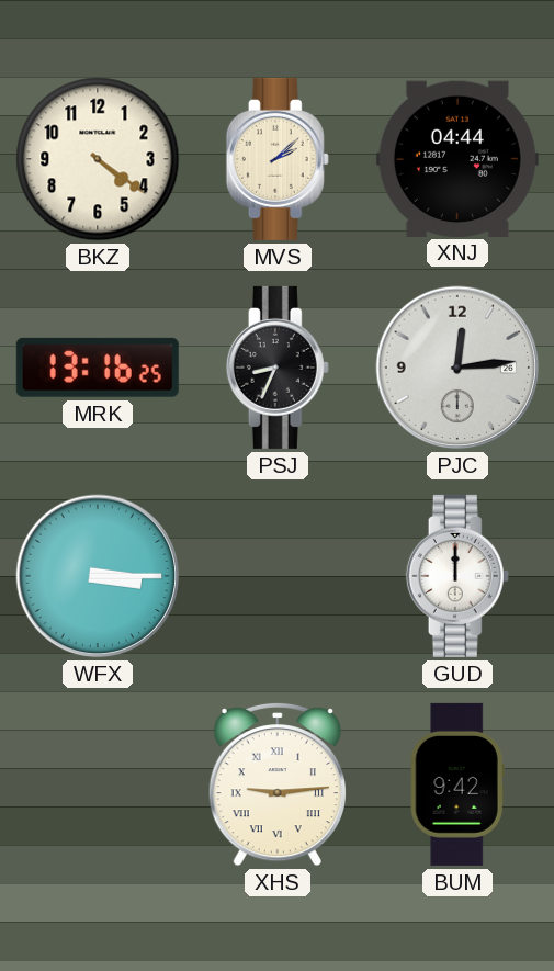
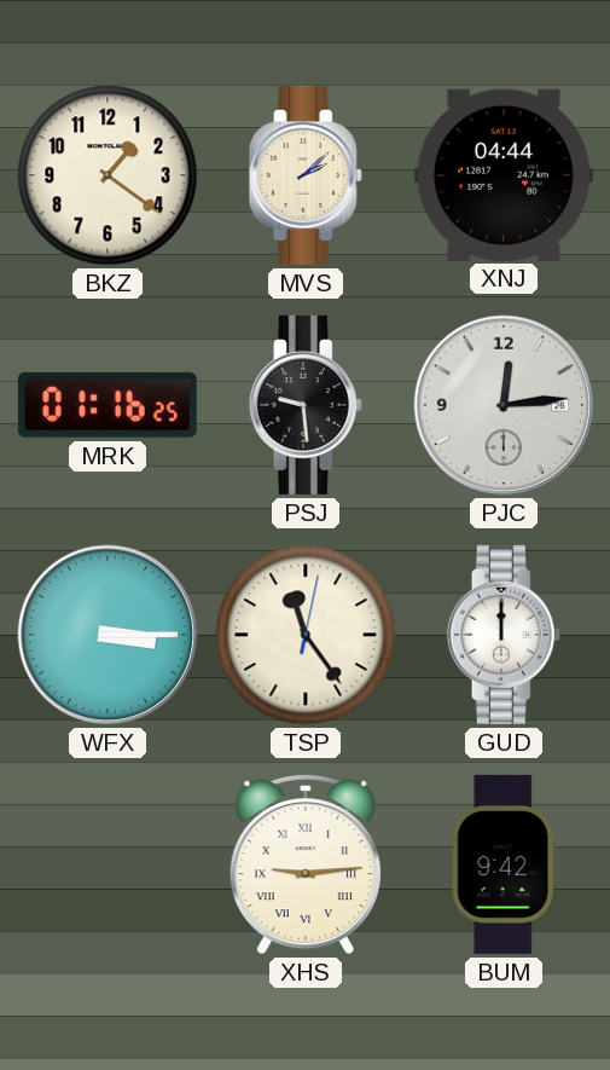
BKZ: 4:21 -> 1:21 (108, 175)
MRK: 13:16 -> 01:16 (108, 405)
PSJ: 8:34 -> 9:29 (306, 405)
TSP: none -> 11:24 (306, 635)
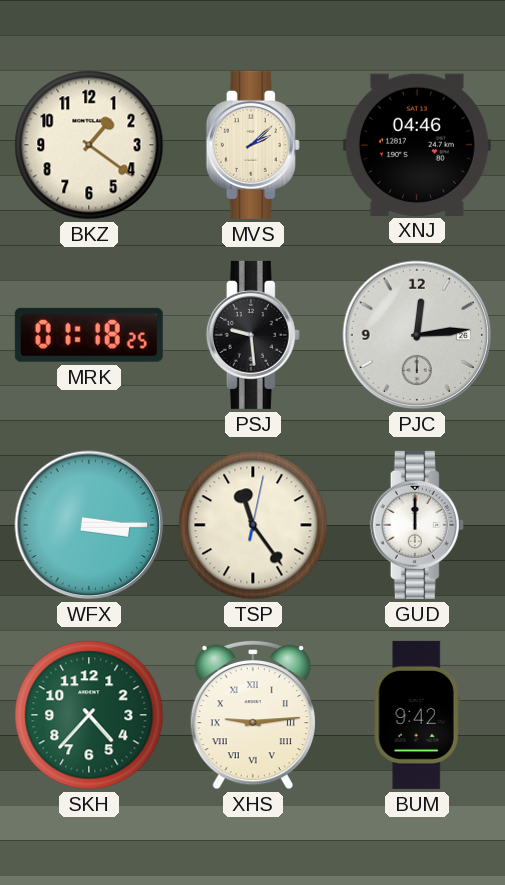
XNJ: 04:44 -> 04:46 (417, 144)
MRK: 01:16 -> 01:18 (89, 335)
SKH: none -> 4:37 (89, 715)
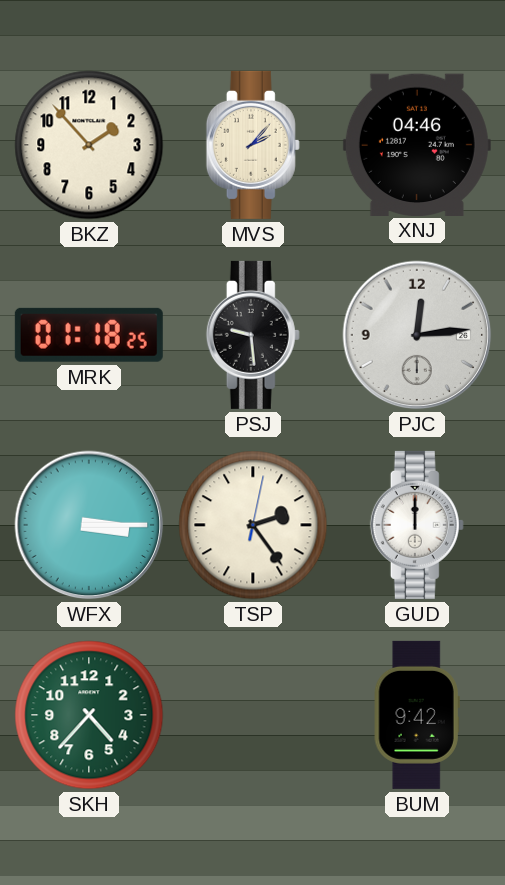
BKZ: 1:21 -> 1:53 (89, 145)
MVS: 2:08 -> 2:07 (253, 145)
TSP: 11:24 -> 2:24 (253, 525)
XHS: 9:14 -> none (253, 715)
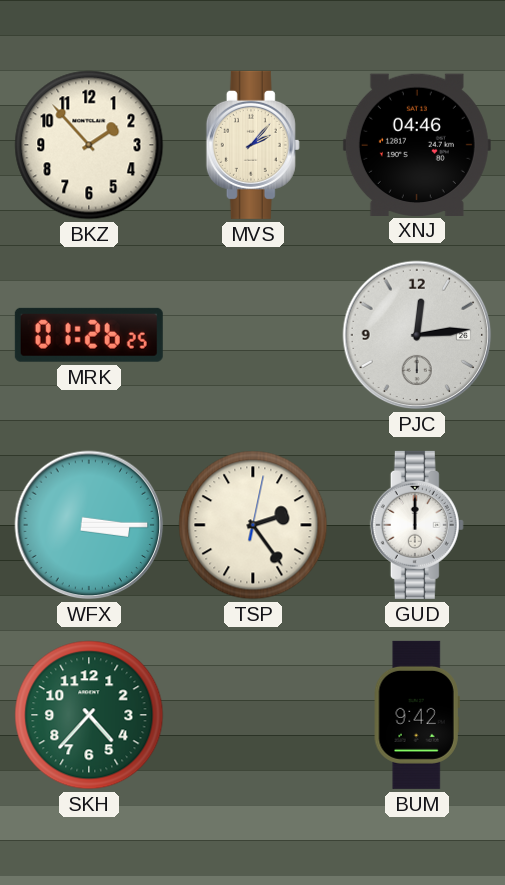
MRK: 01:18 -> 01:26 (89, 335)
PSJ: 9:29 -> none (253, 335)
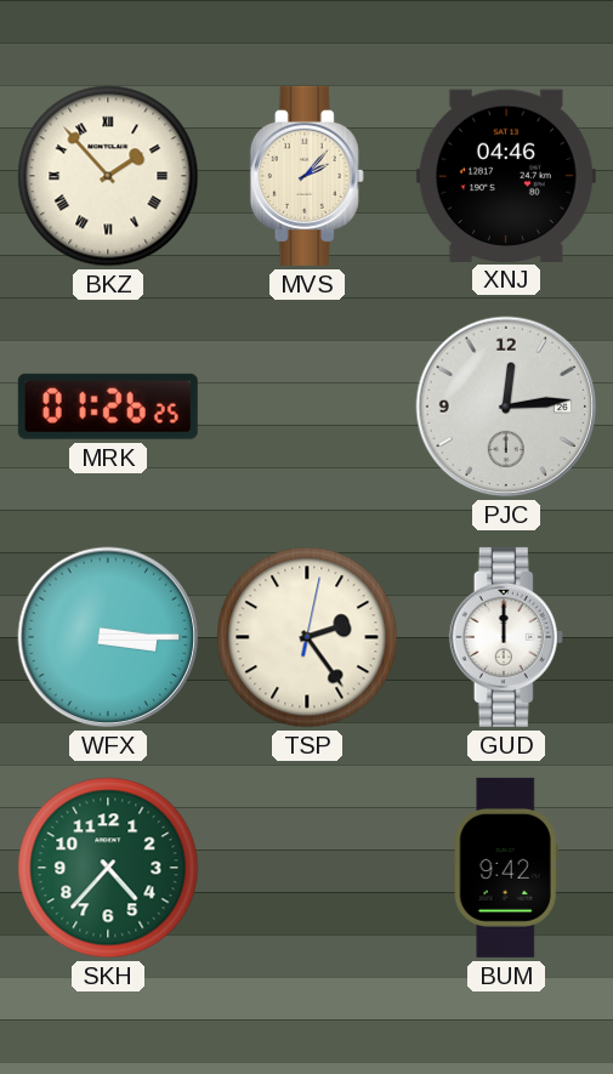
BKZ numerals: Arabic -> Roman (108, 176)
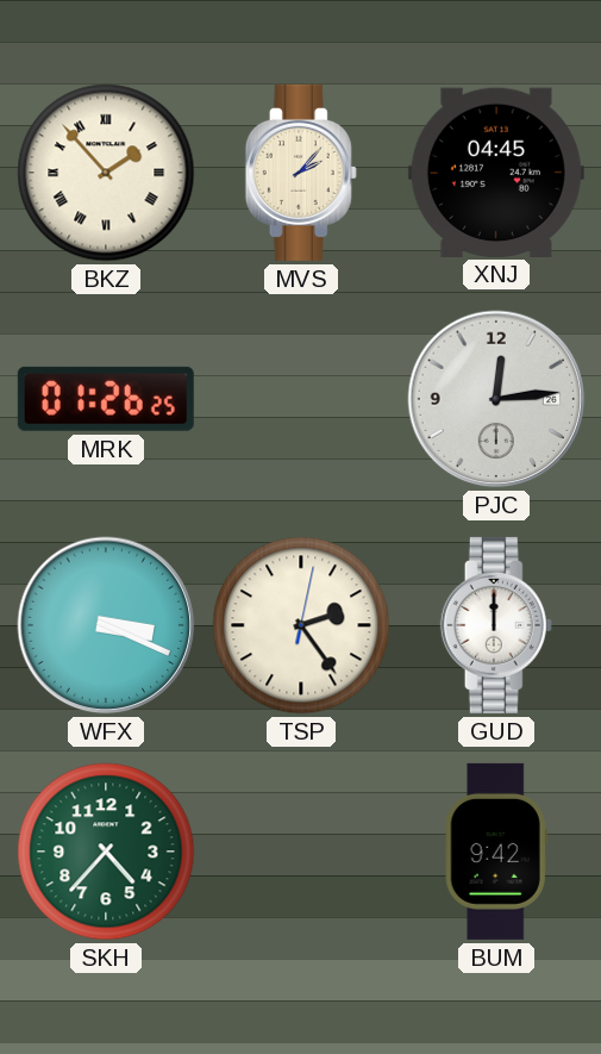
XNJ: 04:46 -> 04:45 (496, 171)
WFX: 3:15 -> 3:19 (106, 625)
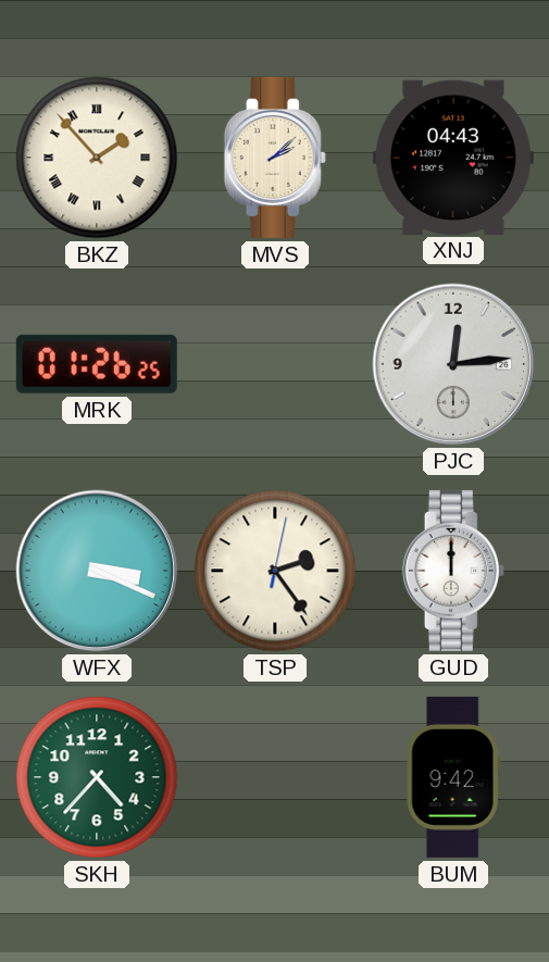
MVS: 2:07 -> 2:08 (275, 158)
XNJ: 04:45 -> 04:43 (453, 157)
